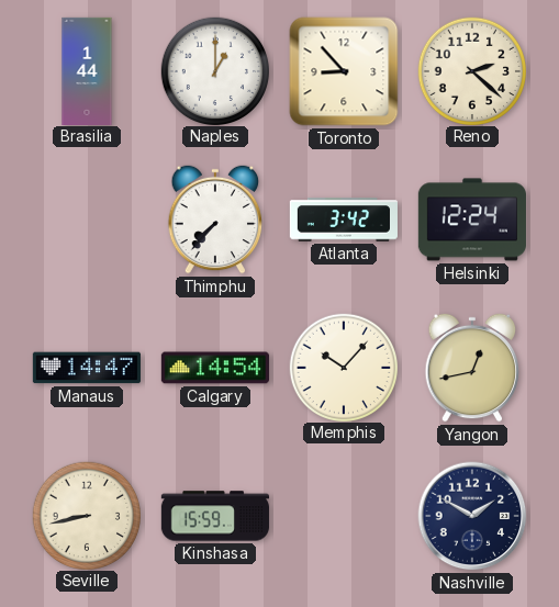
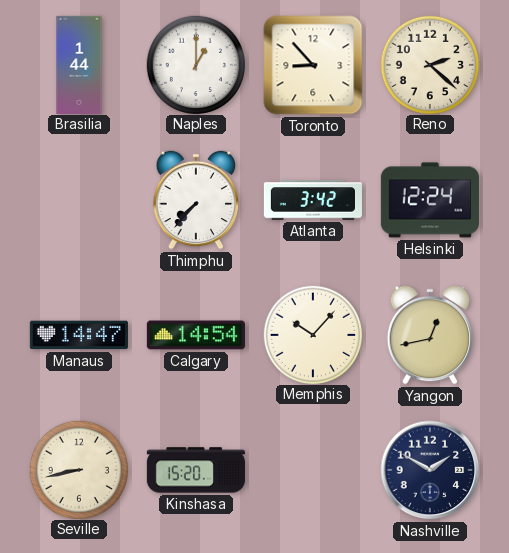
Kinshasa: 15:59 -> 15:20 (196, 470)
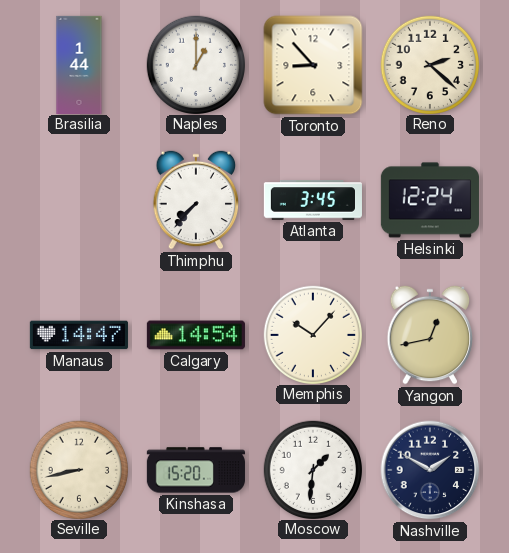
Atlanta: 3:42 -> 3:45 (313, 200)
Moscow: none -> 1:31 (312, 469)
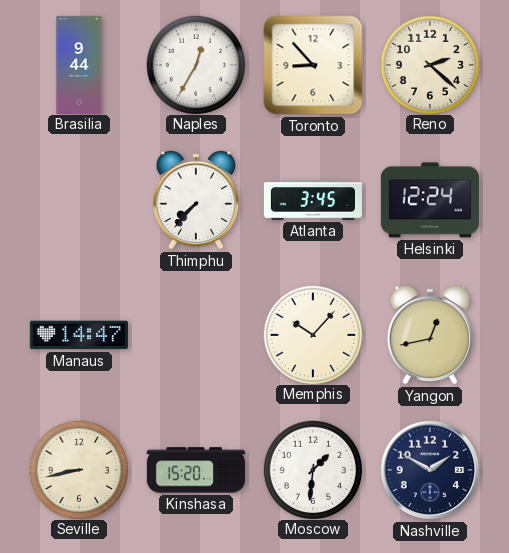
Brasilia: 1:44 -> 9:44 (79, 64)
Naples: 1:00 -> 12:35 (195, 64)
Calgary: 14:54 -> none (196, 335)
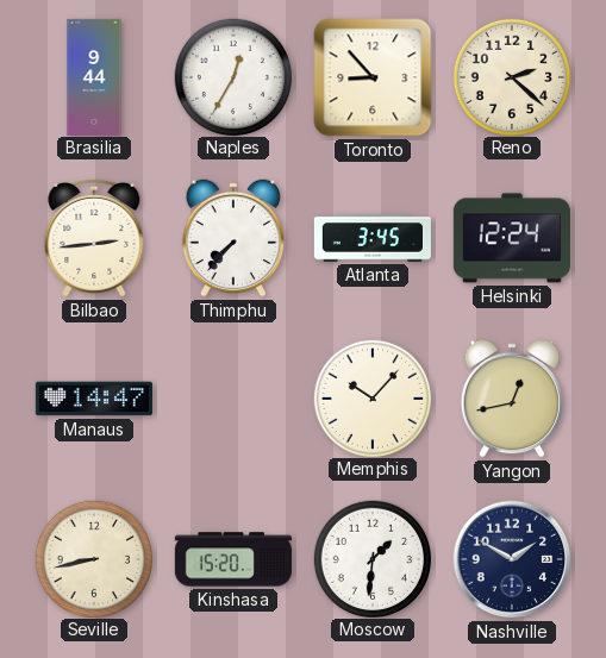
Bilbao: none -> 2:44 (94, 238)
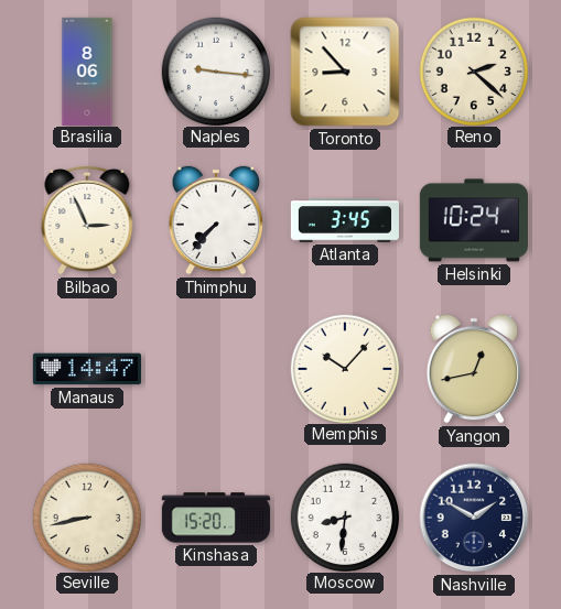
Brasilia: 9:44 -> 8:06 (87, 70)
Naples: 12:35 -> 9:16 (215, 70)
Bilbao: 2:44 -> 2:56 (87, 220)
Helsinki: 12:24 -> 10:24 (474, 220)
Moscow: 1:31 -> 8:31 (344, 516)
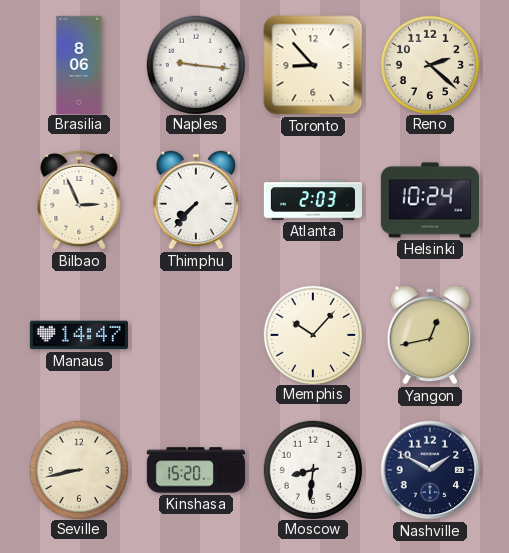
Atlanta: 3:45 -> 2:03 (313, 200)
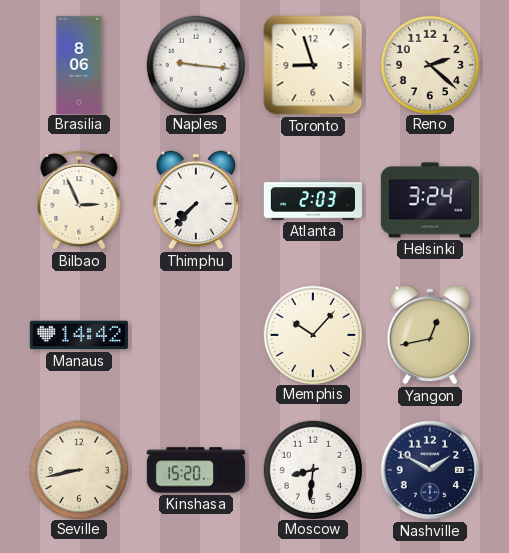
Toronto: 8:53 -> 8:57 (313, 65)
Helsinki: 10:24 -> 3:24 (430, 200)
Manaus: 14:47 -> 14:42 (79, 335)
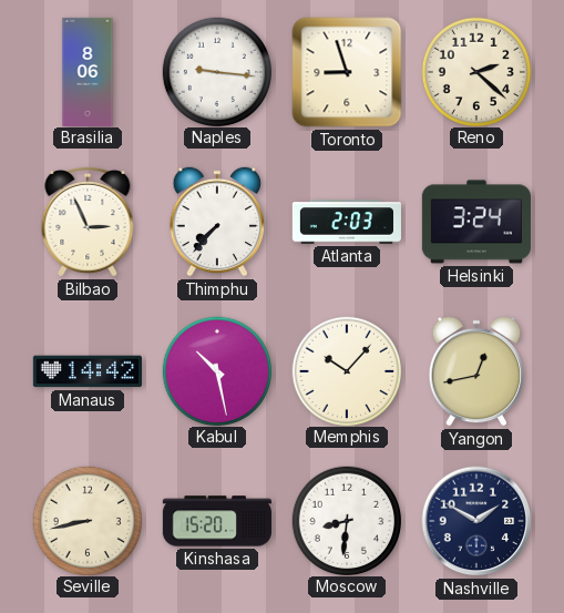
Kabul: none -> 10:28 (216, 370)
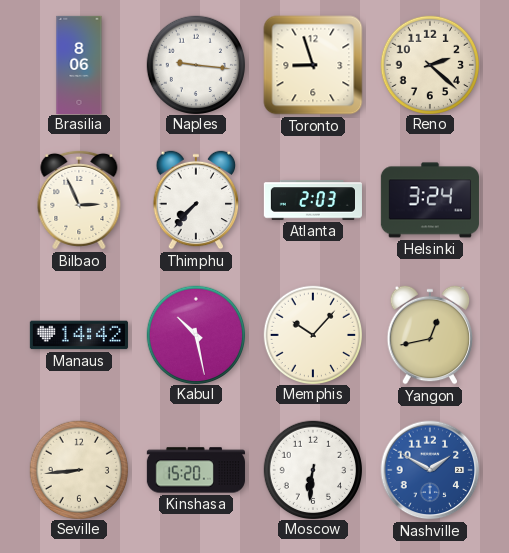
Seville: 8:43 -> 8:44 (78, 469)
Moscow: 8:31 -> 6:31 (312, 469)
Nashville dial: navy -> blue (430, 470)
